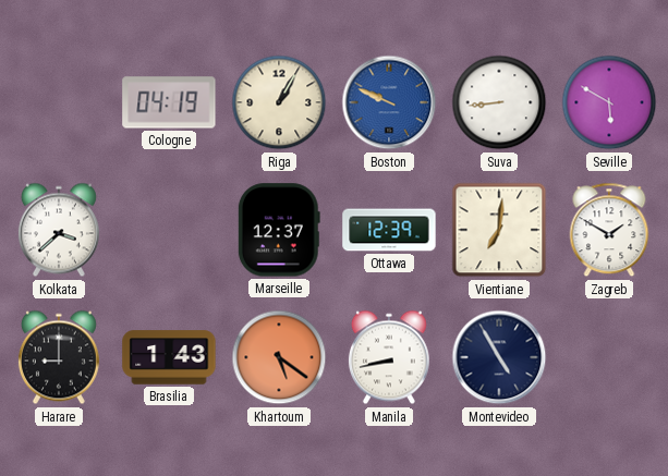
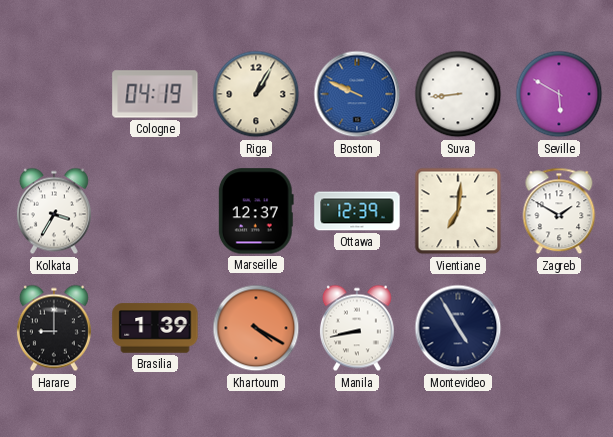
Kolkata: 3:38 -> 3:35 (54, 211)
Brasilia: 1:43 -> 1:39 (155, 328)
Khartoum: 5:21 -> 4:20 (256, 328)
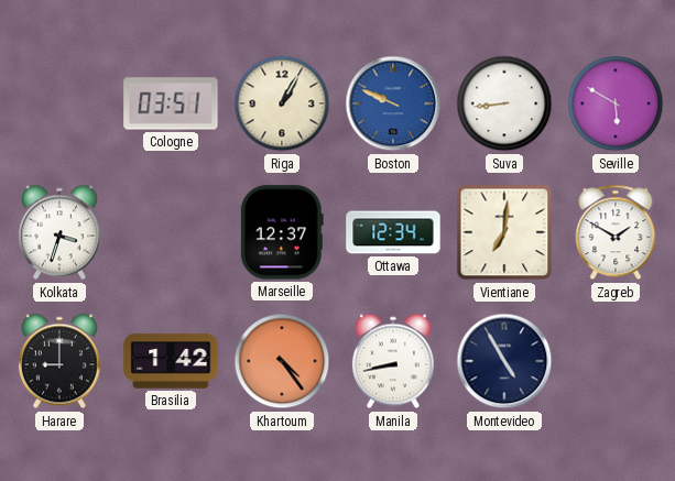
Cologne: 04:19 -> 03:51 (171, 103)
Kolkata: 3:35 -> 3:33 (59, 232)
Ottawa: 12:39 -> 12:34 (393, 232)
Brasilia: 1:39 -> 1:42 (171, 361)
Khartoum: 4:20 -> 4:24 (282, 361)
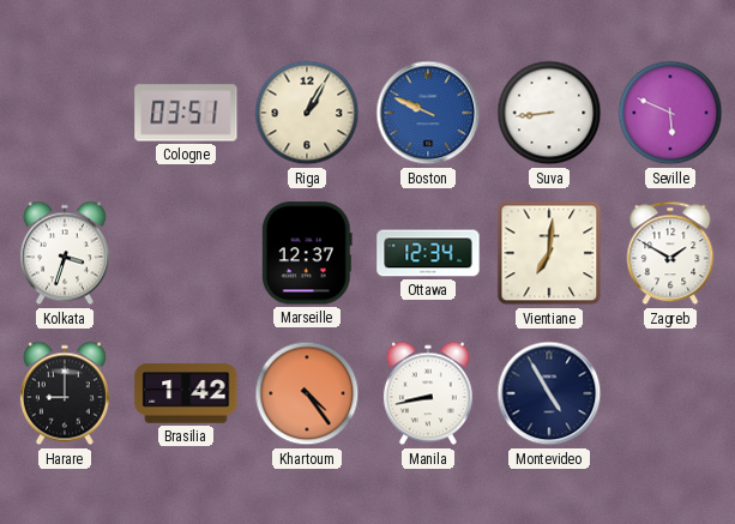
Seville: 5:50 -> 5:49 (670, 113)
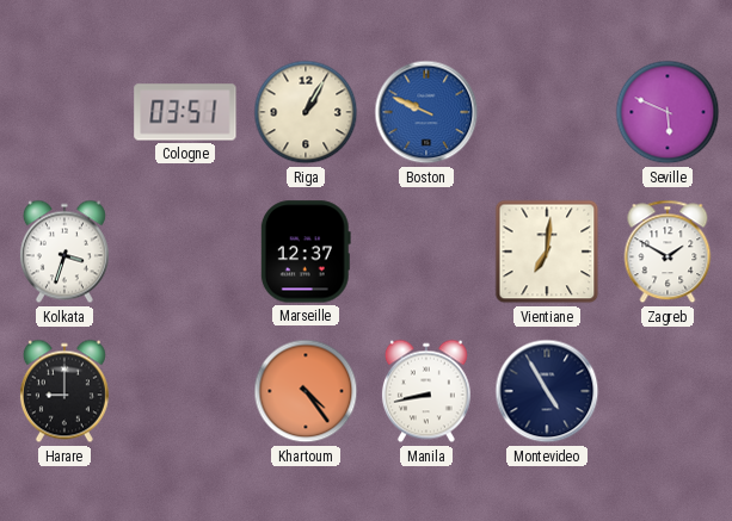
Suva: 8:44 -> none (549, 113)
Ottawa: 12:34 -> none (428, 253)
Brasilia: 1:42 -> none (186, 393)
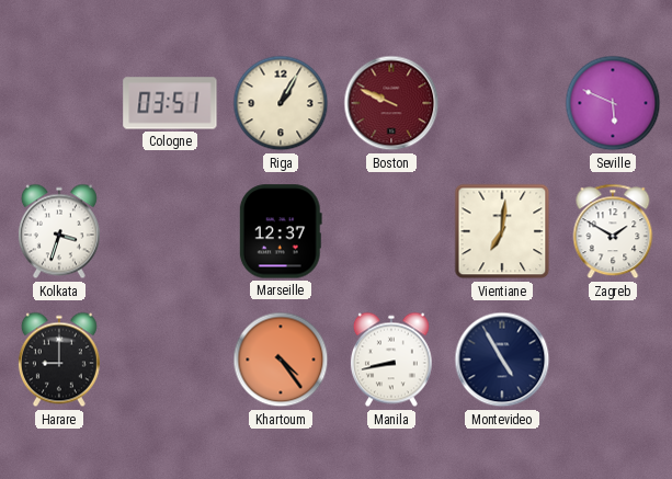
Boston dial: blue -> burgundy (391, 103)
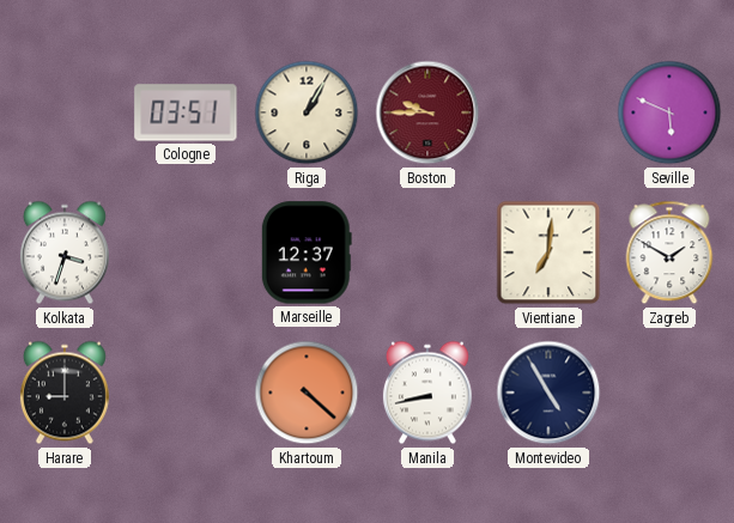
Boston: 9:49 -> 9:45 (427, 112)
Khartoum: 4:24 -> 4:22 (307, 393)
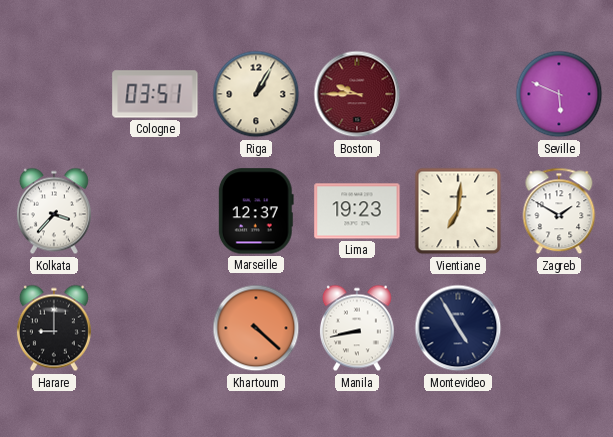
Kolkata: 3:33 -> 3:37 (54, 211)
Lima: none -> 19:23 (357, 211)
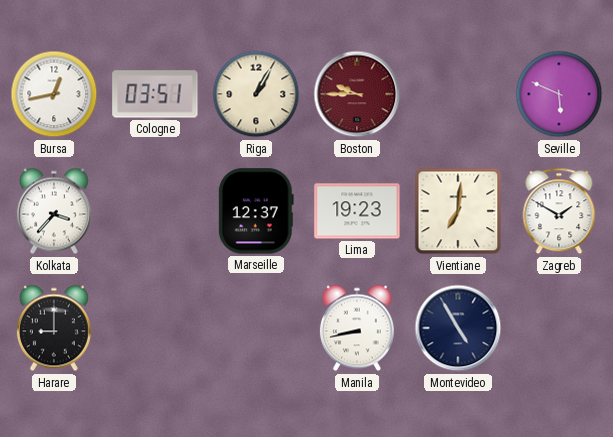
Bursa: none -> 12:43 (54, 94)
Khartoum: 4:22 -> none (256, 328)
